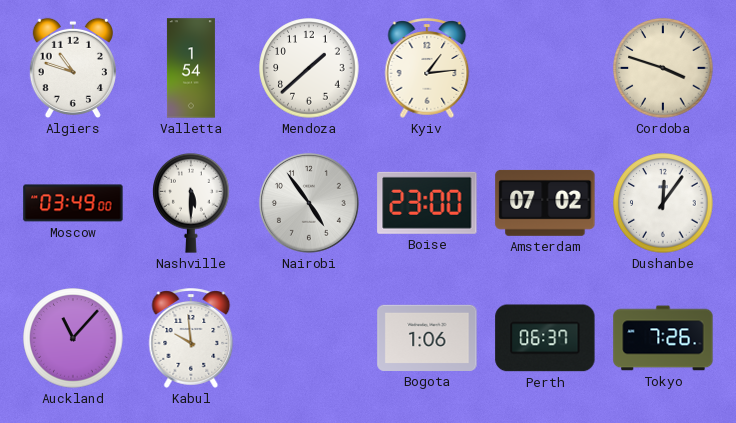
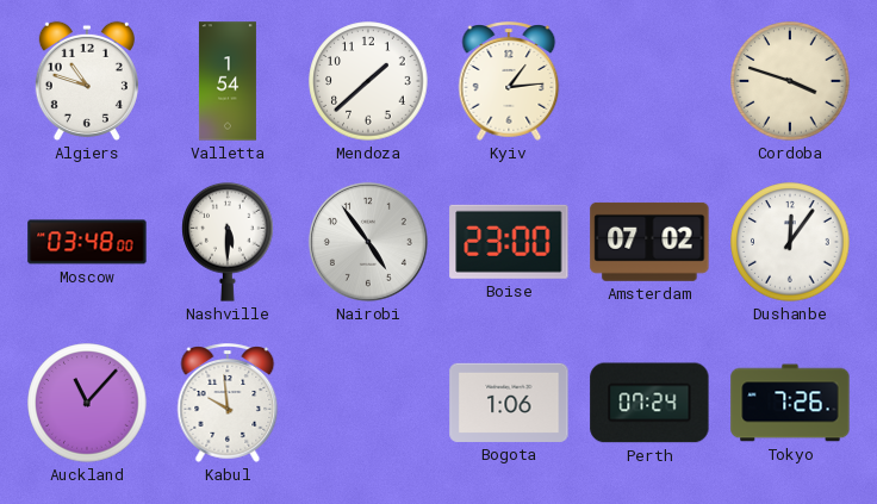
Moscow: 03:49 -> 03:48 (87, 242)
Perth: 06:37 -> 07:24 (649, 403)
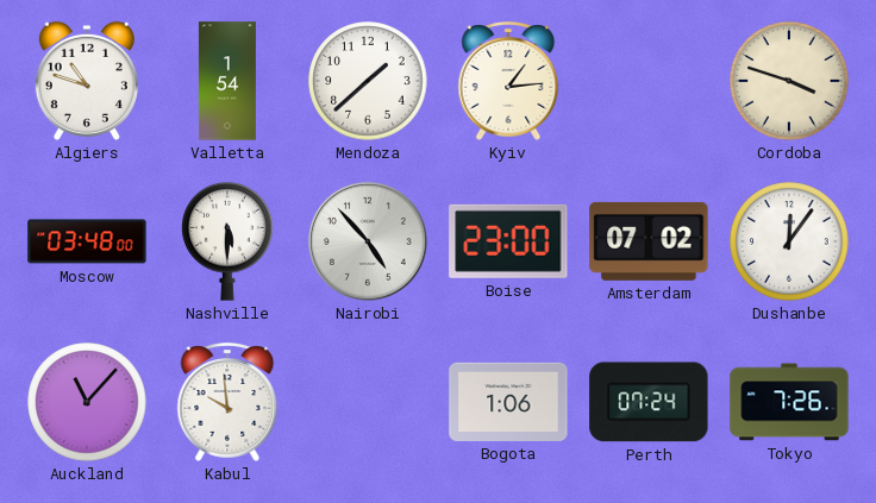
Nairobi: 4:54 -> 4:53 (368, 241)
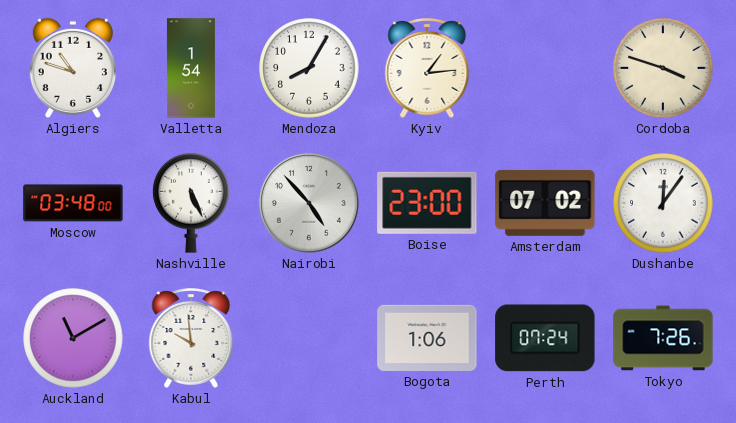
Mendoza: 1:38 -> 8:05 (309, 68)
Nashville: 5:30 -> 5:26 (191, 203)
Auckland: 11:07 -> 11:10 (73, 338)
